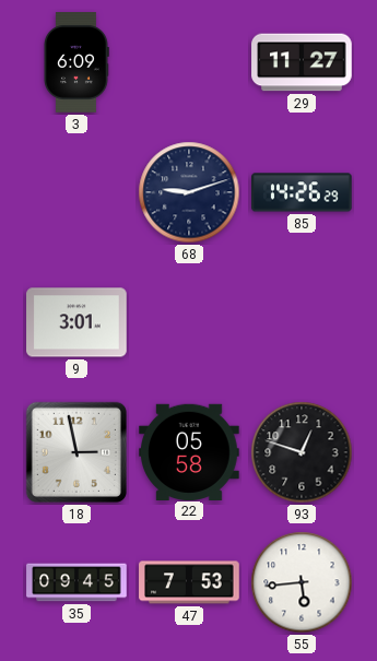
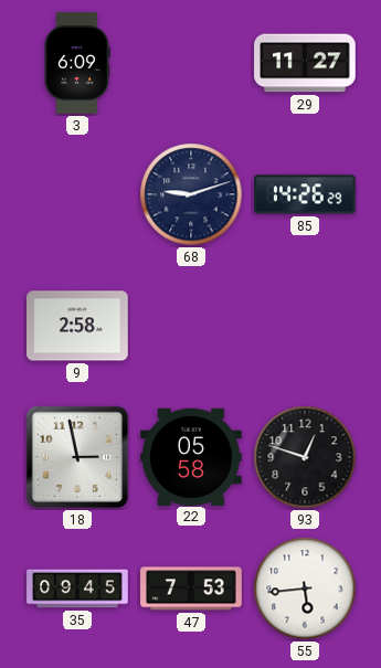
9: 3:01 -> 2:58 (77, 326)
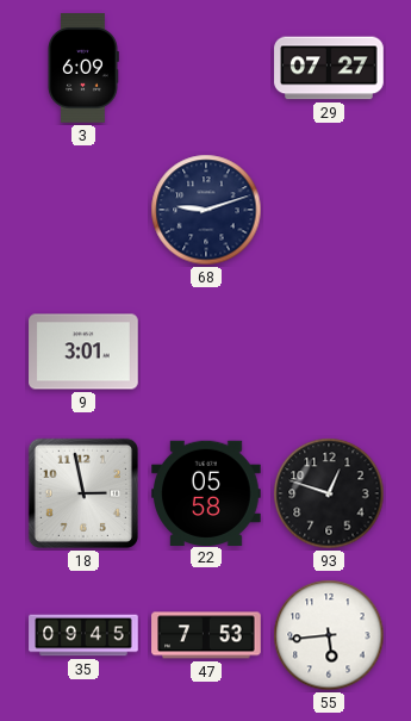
29: 11:27 -> 07:27 (329, 68)
85: 14:26 -> none (305, 194)
9: 2:58 -> 3:01 (83, 352)
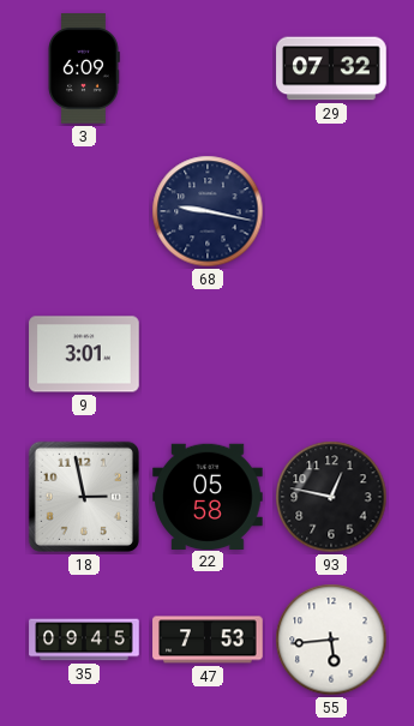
29: 07:27 -> 07:32 (331, 68)
68: 9:12 -> 9:17 (208, 211)
93: 12:48 -> 12:47 (331, 497)
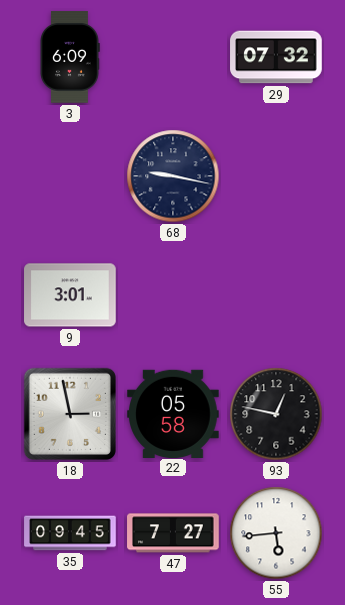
47: 7:53 -> 7:27 (173, 533)
